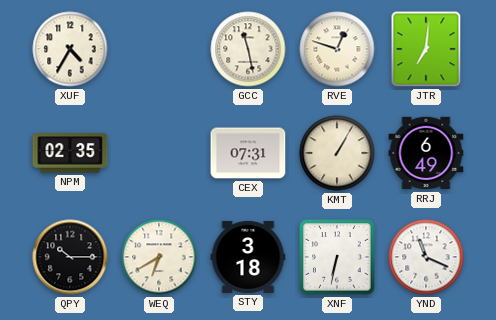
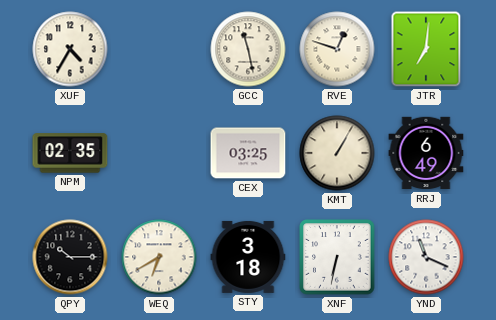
CEX: 07:31 -> 03:25 (248, 153)
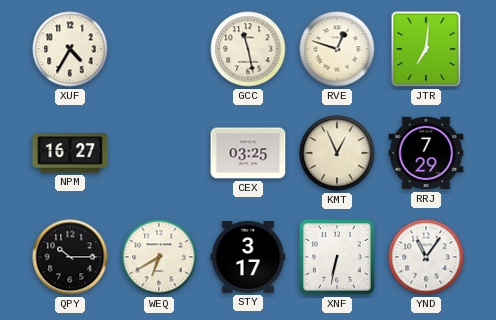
NPM: 02:35 -> 16:27 (70, 153)
KMT: 1:05 -> 12:56 (337, 153)
RRJ: 6:49 -> 7:29 (426, 153)
STY: 3:18 -> 3:17 (248, 257)
YND: 11:19 -> 11:06 (426, 257)
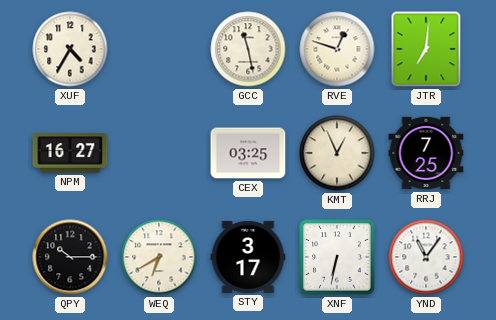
RRJ: 7:29 -> 7:25 (426, 153)
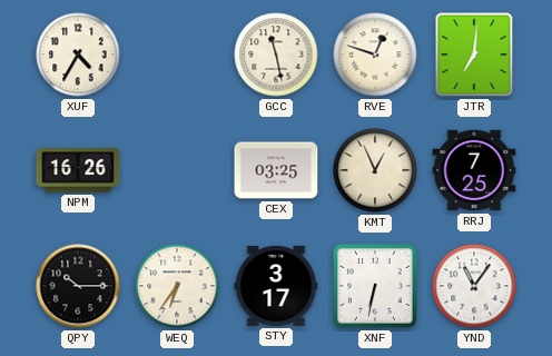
NPM: 16:27 -> 16:26 (78, 170)
WEQ: 6:40 -> 6:36 (177, 286)
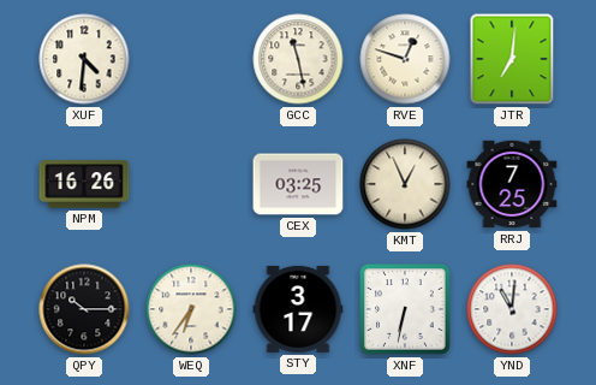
XUF: 4:35 -> 4:31 (84, 59)
YND: 11:06 -> 11:01 (512, 309)
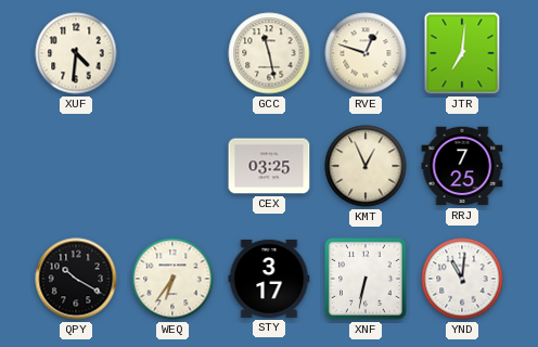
NPM: 16:26 -> none (84, 184)
QPY: 10:15 -> 10:20 (76, 279)
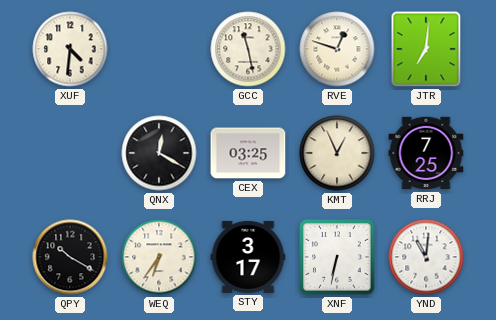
QNX: none -> 12:20 (159, 153)
